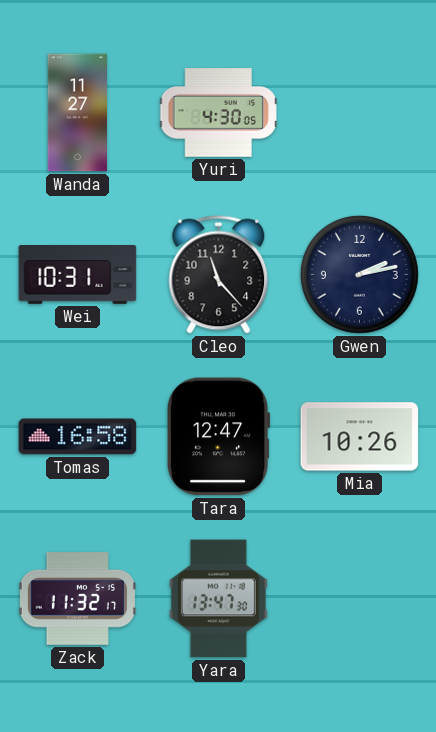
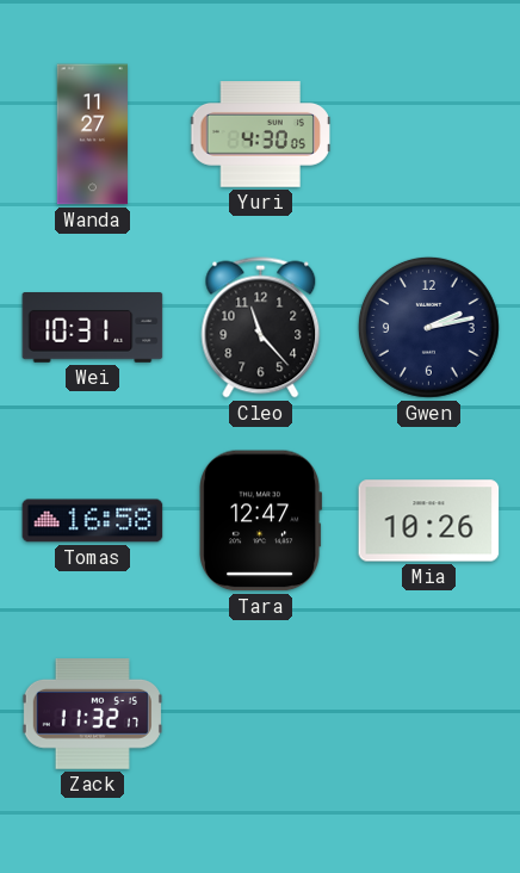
Yara: 13:47 -> none (218, 599)
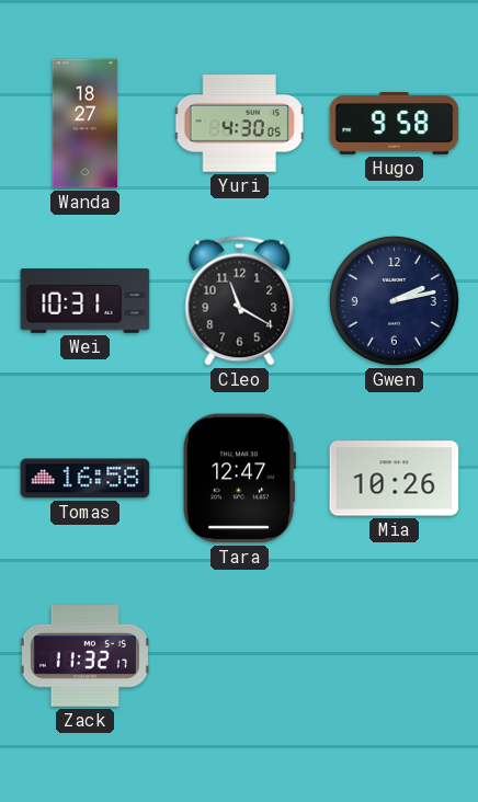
Wanda: 11:27 -> 18:27 (84, 124)
Hugo: none -> 9:58 (395, 124)
Cleo: 11:23 -> 11:20 (240, 301)
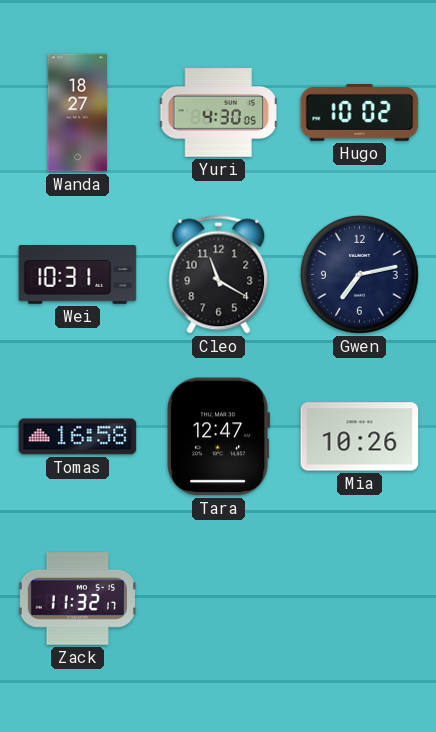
Hugo: 9:58 -> 10:02 (360, 113)
Gwen: 2:13 -> 7:13 (359, 274)
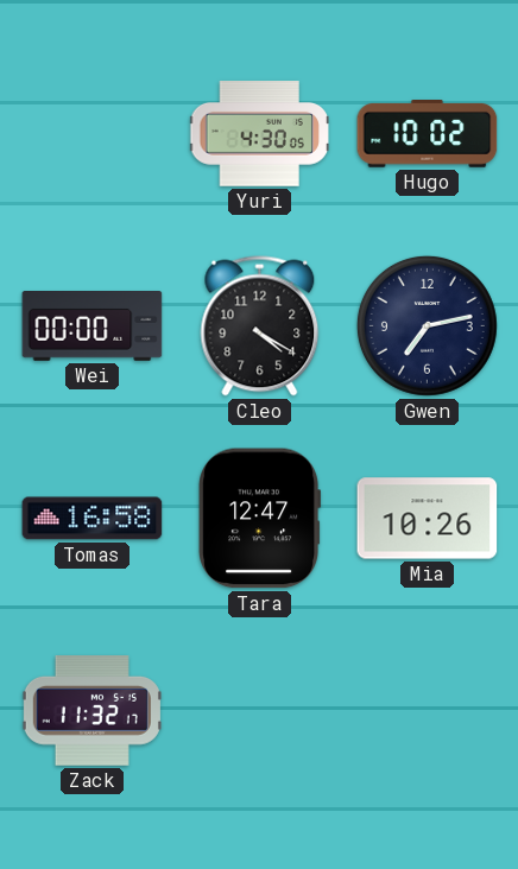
Wanda: 18:27 -> none (77, 113)
Wei: 10:31 -> 00:00 (93, 326)
Cleo: 11:20 -> 4:20 (260, 326)
